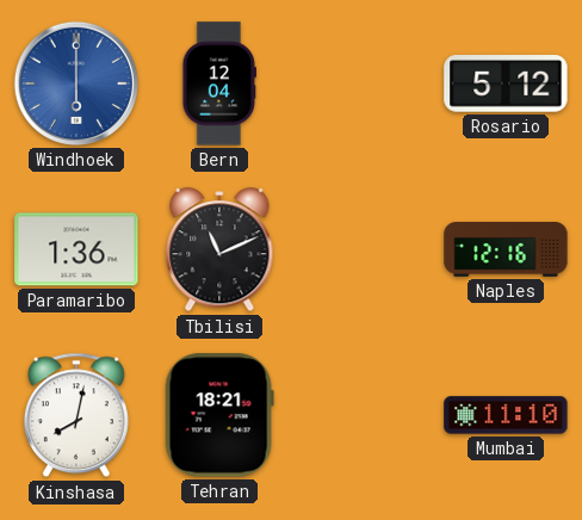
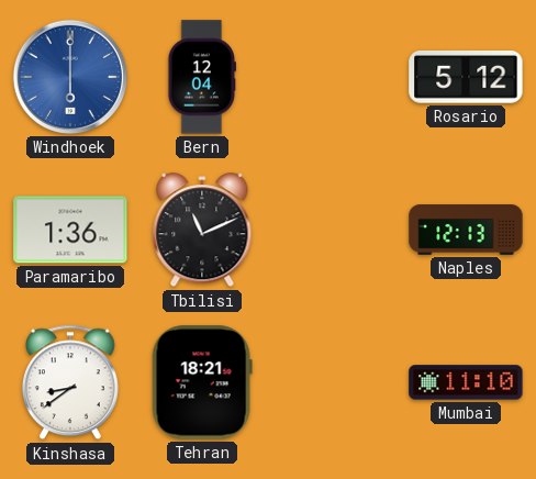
Naples: 12:16 -> 12:13 (466, 230)
Kinshasa: 8:02 -> 8:39 (70, 382)
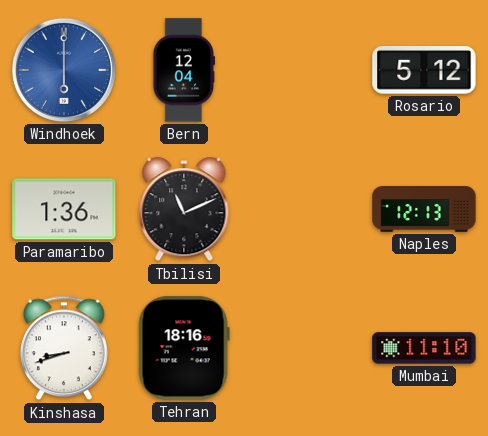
Kinshasa: 8:39 -> 8:42 (64, 348)
Tehran: 18:21 -> 18:16 (184, 348)
